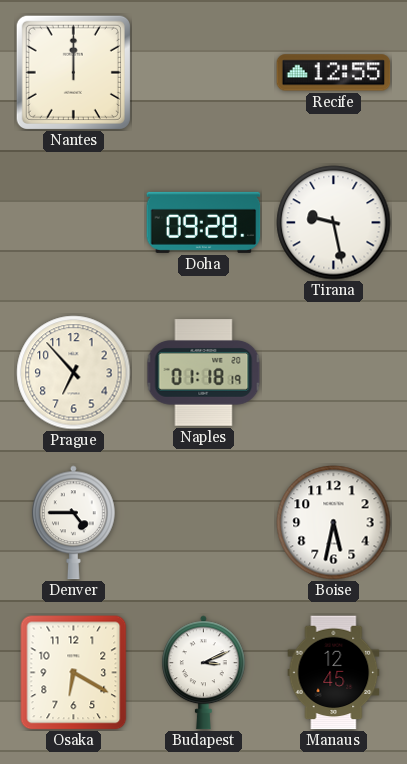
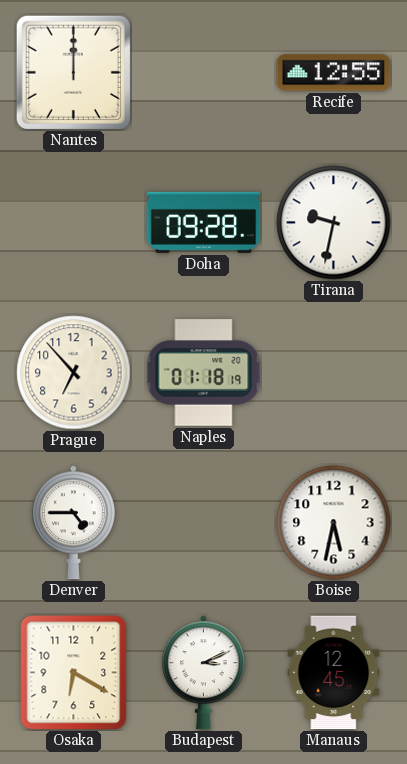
Tirana: 9:28 -> 9:32 (334, 223)
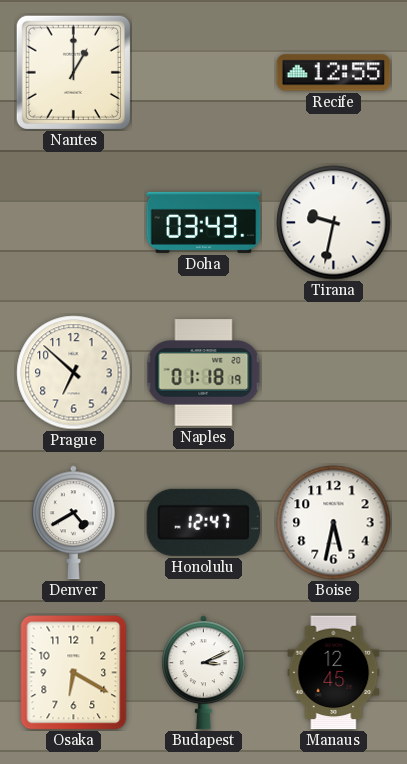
Nantes: 12:00 -> 1:00 (73, 72)
Doha: 09:28 -> 03:43 (204, 222)
Prague: 6:53 -> 6:52 (74, 373)
Denver: 4:45 -> 4:40 (73, 523)
Honolulu: none -> 12:47 (204, 522)
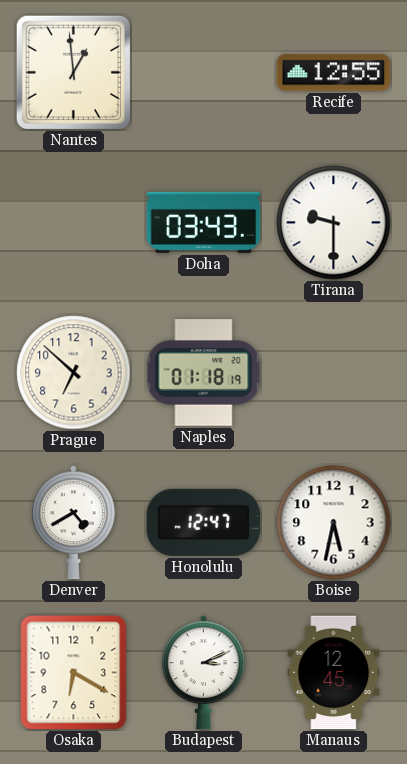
Nantes: 1:00 -> 12:59 (73, 72)
Tirana: 9:32 -> 9:30 (334, 223)
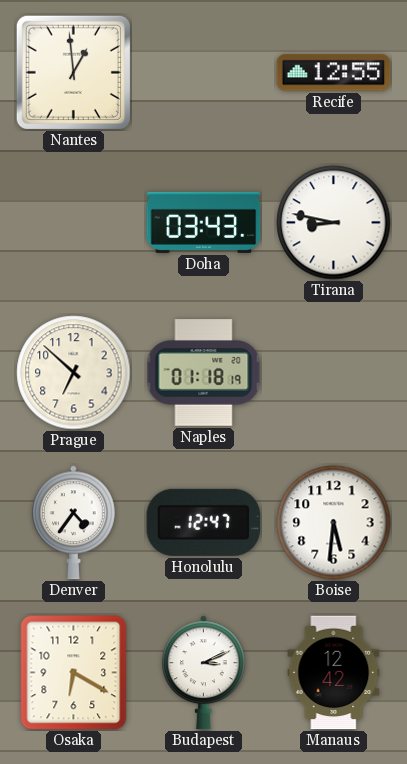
Tirana: 9:30 -> 8:47 (334, 223)
Denver: 4:40 -> 4:36 (73, 523)
Boise: 5:32 -> 5:31 (334, 523)
Manaus: 12:45 -> 12:42 (334, 673)
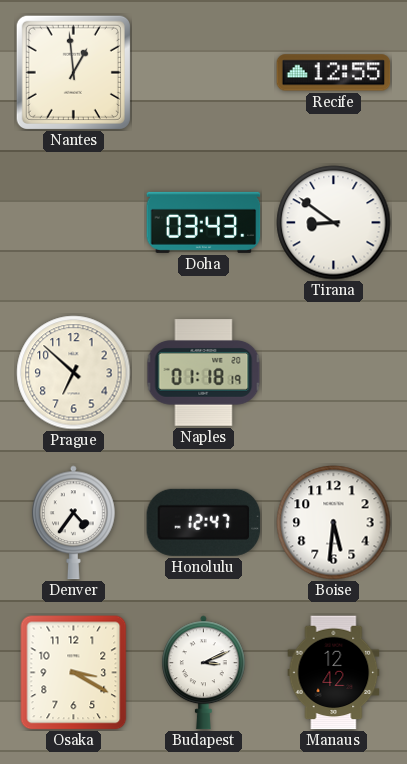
Tirana: 8:47 -> 8:51 (334, 223)
Osaka: 6:20 -> 3:20 (74, 673)
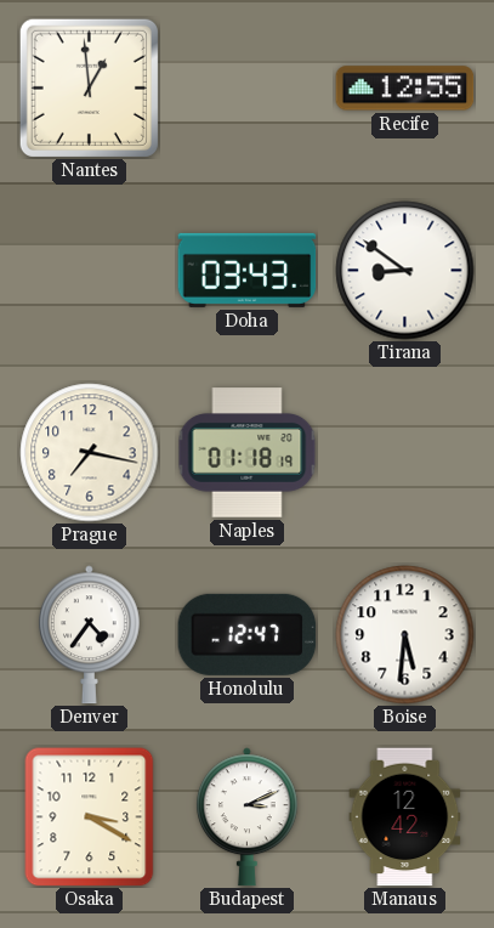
Prague: 6:52 -> 7:17 (90, 453)
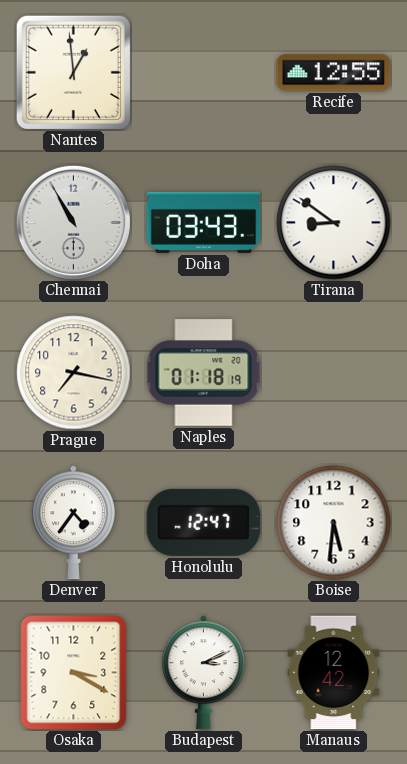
Chennai: none -> 10:55 (73, 222)
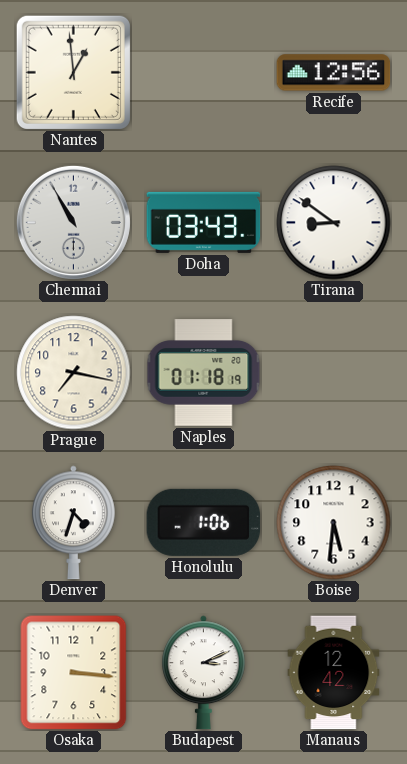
Recife: 12:55 -> 12:56 (334, 73)
Denver: 4:36 -> 4:33 (73, 523)
Honolulu: 12:47 -> 1:06 (204, 522)
Osaka: 3:20 -> 3:16 (74, 673)
